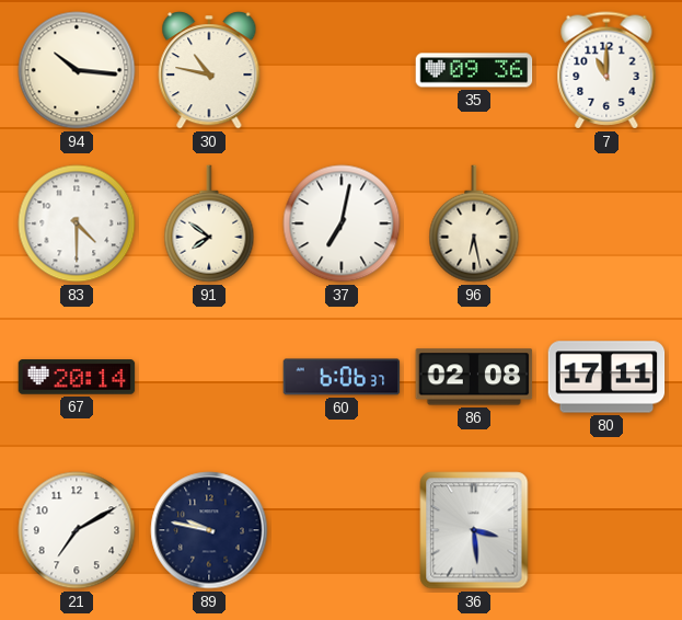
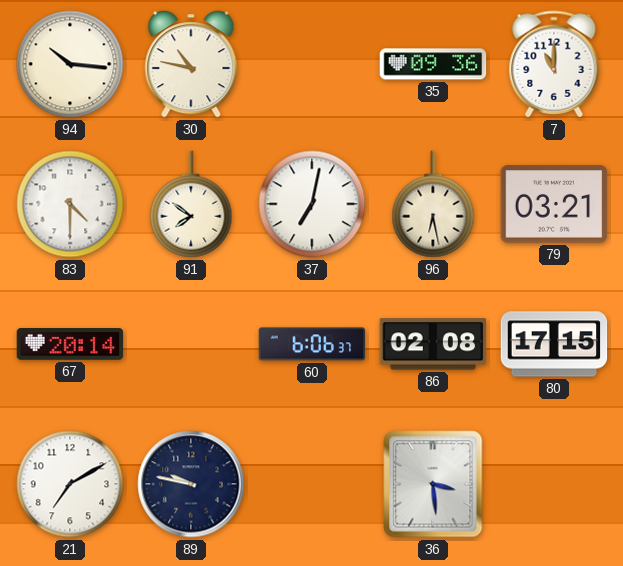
79: none -> 03:21 (554, 204)
80: 17:11 -> 17:15 (554, 344)
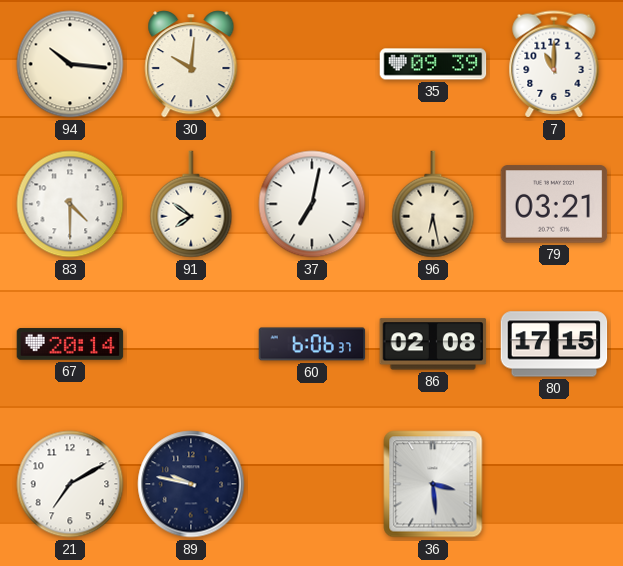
30: 10:47 -> 10:01 (191, 64)
35: 09:36 -> 09:39 (433, 64)
